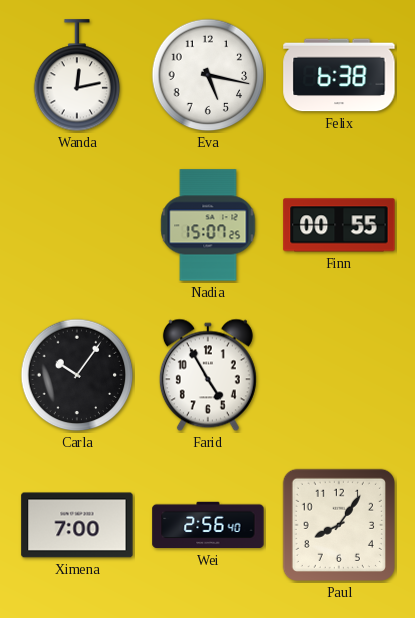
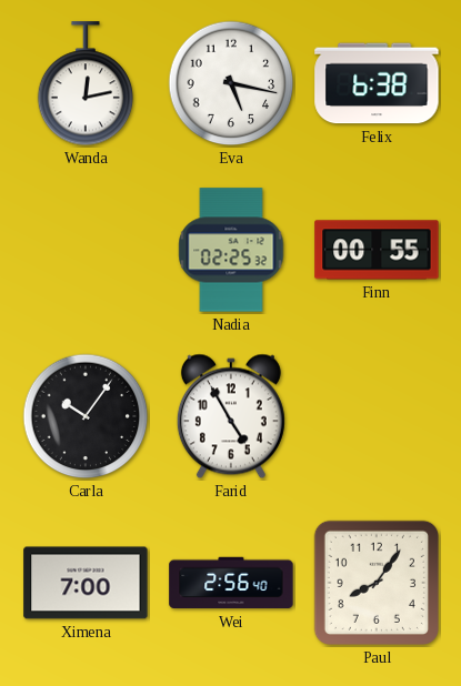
Nadia: 15:07 -> 02:25 (231, 250)
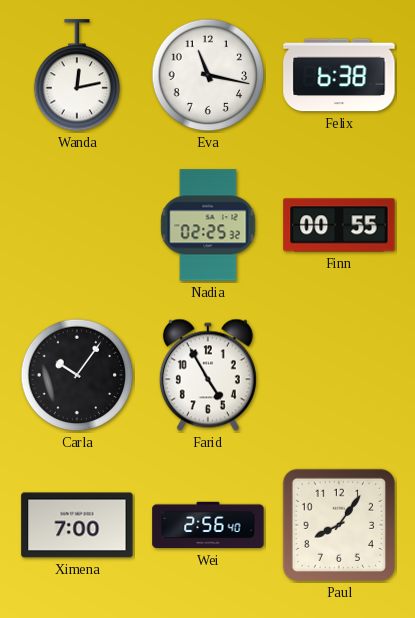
Eva: 5:17 -> 11:17 (208, 75)
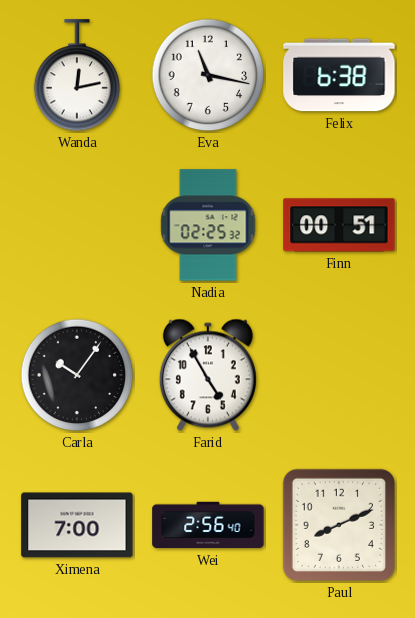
Finn: 00:55 -> 00:51 (339, 225)
Paul: 8:06 -> 8:11 (339, 525)
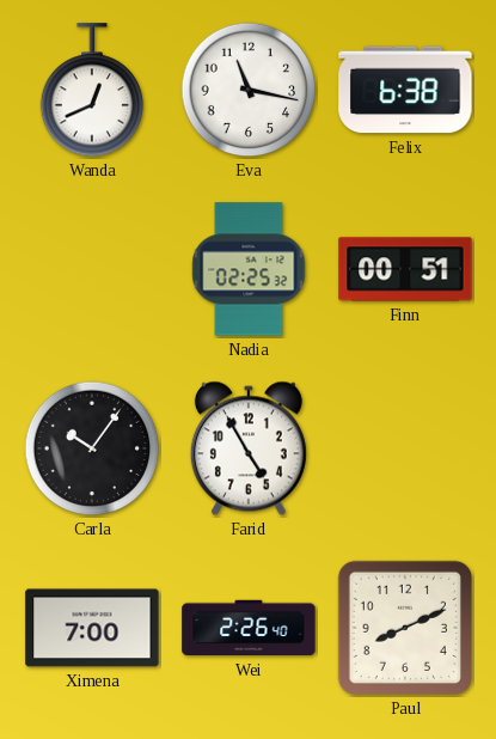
Wanda: 12:13 -> 12:41 (92, 91)
Wei: 2:56 -> 2:26 (249, 628)
